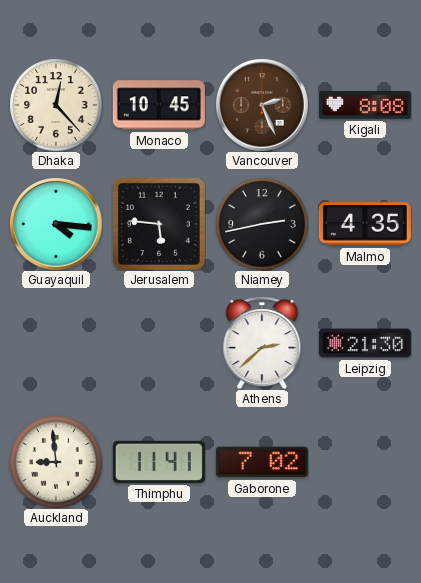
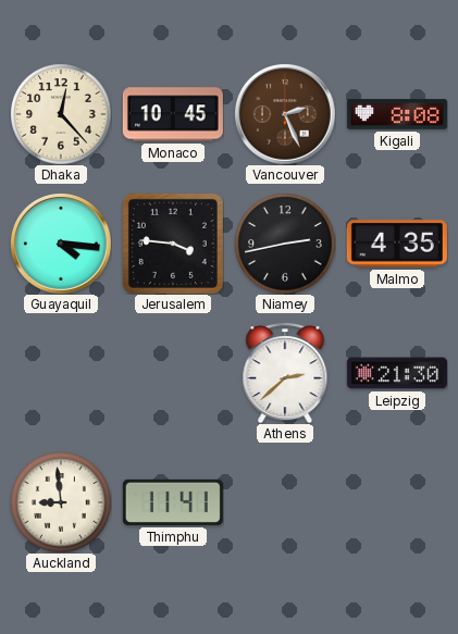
Jerusalem: 5:46 -> 3:46 (173, 244)
Gaborone: 7:02 -> none (262, 462)
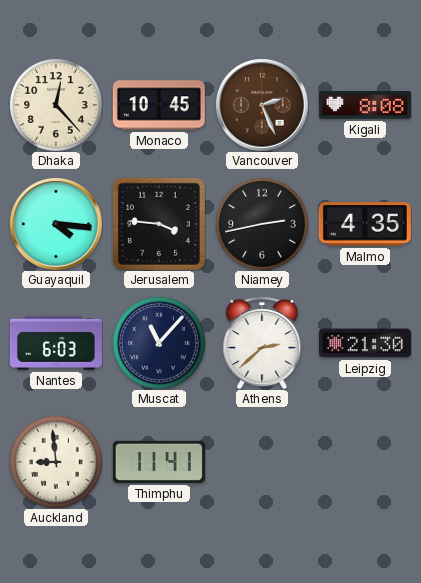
Nantes: none -> 6:03 (56, 343)
Muscat: none -> 11:07 (159, 343)
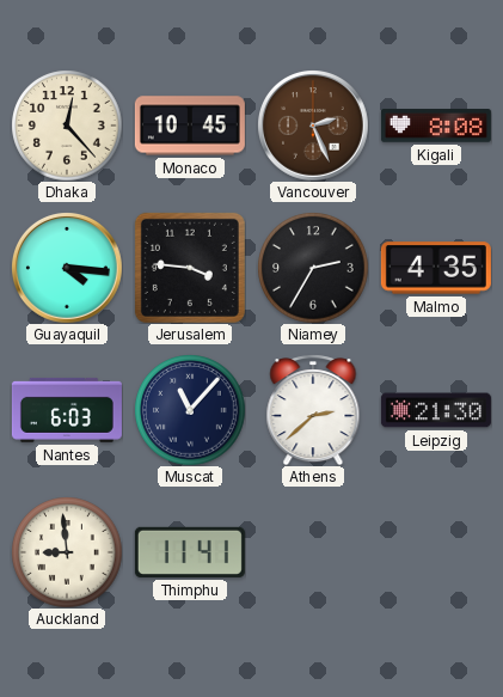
Niamey: 2:43 -> 2:35 (313, 268)
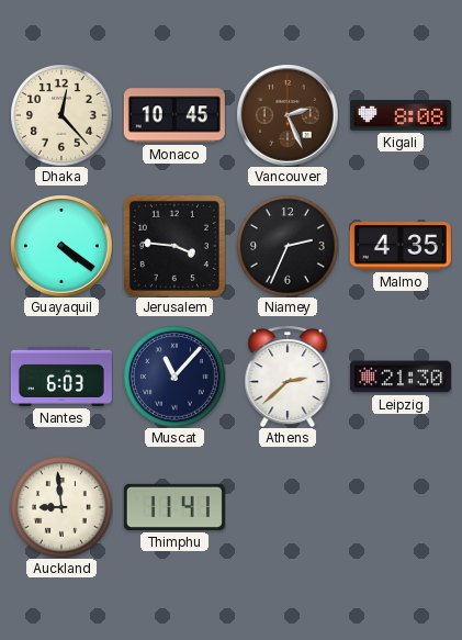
Guayaquil: 4:16 -> 4:21 (61, 246)
Niamey: 2:35 -> 2:34 (288, 246)
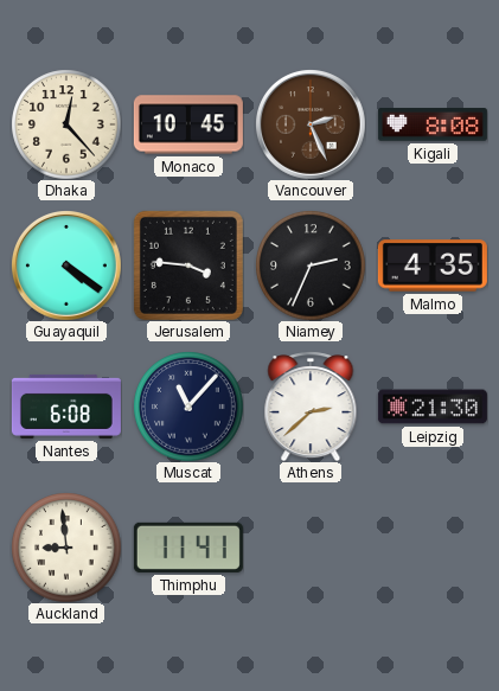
Nantes: 6:03 -> 6:08 (66, 407)
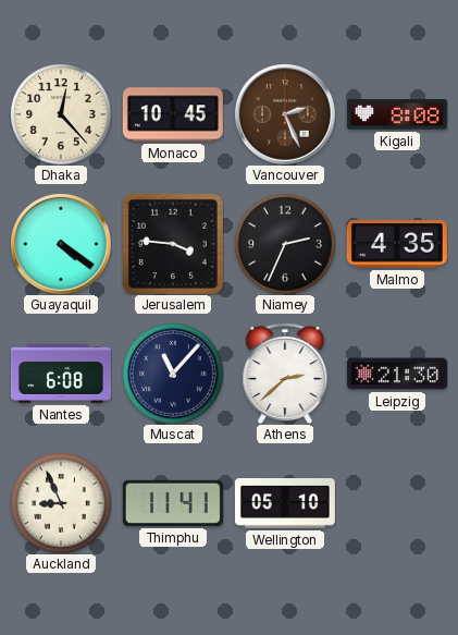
Auckland: 8:59 -> 8:56 (61, 503)
Wellington: none -> 05:10 (285, 504)
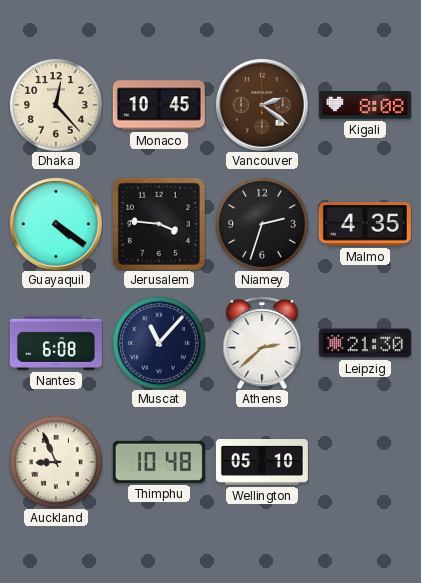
Vancouver: 2:26 -> 2:21 (262, 105)
Niamey: 2:34 -> 2:33 (262, 224)
Thimphu: 11:41 -> 10:48 (159, 462)
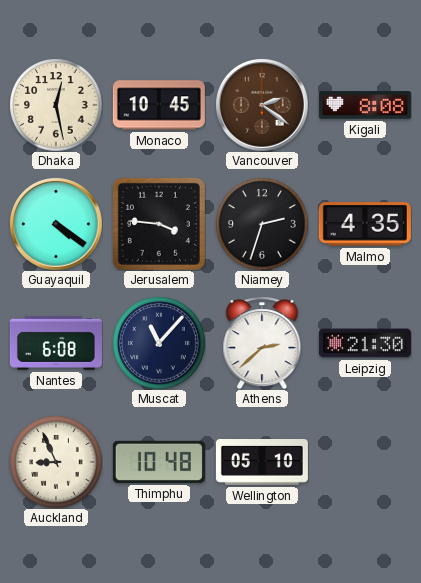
Dhaka: 12:23 -> 12:28 (56, 105)
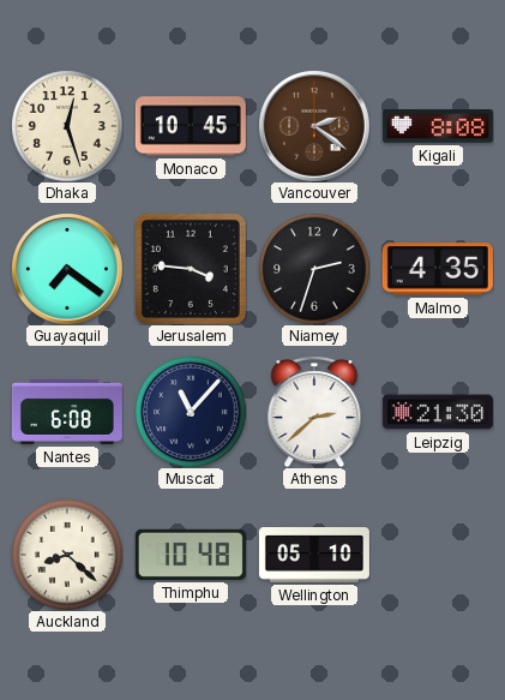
Dhaka: 12:28 -> 12:27 (67, 126)
Guayaquil: 4:21 -> 7:21 (67, 269)
Auckland: 8:56 -> 8:22 (67, 555)
